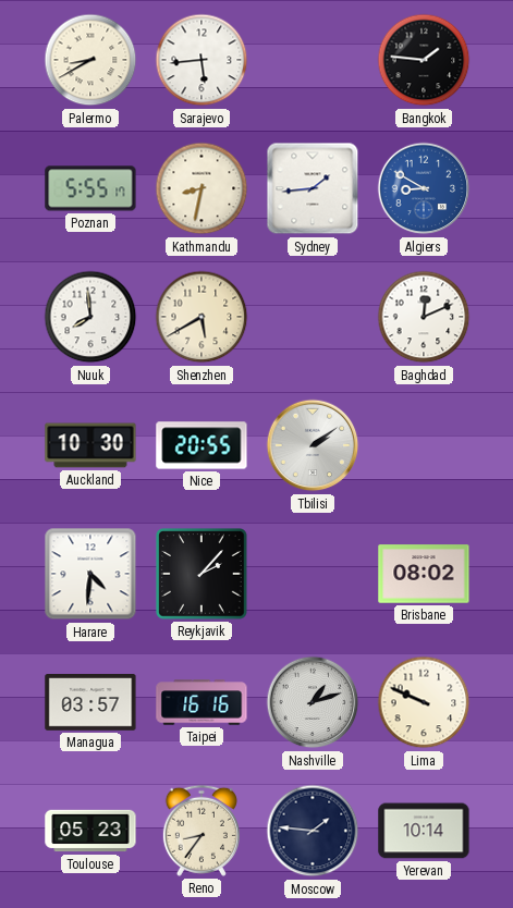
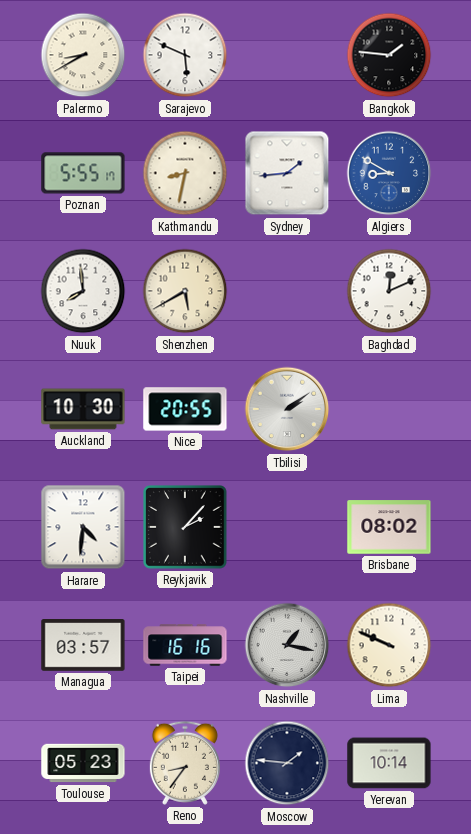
Sarajevo: 5:44 -> 5:49 (185, 55)
Nashville: 1:12 -> 1:17 (287, 645)
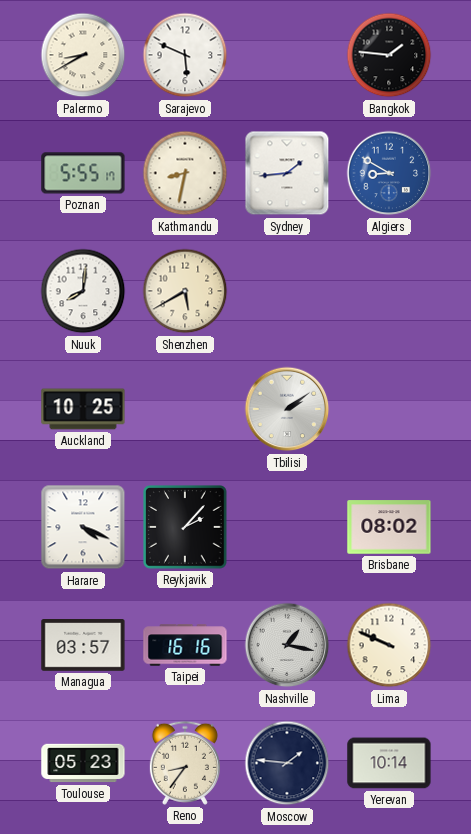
Nuuk: 7:59 -> 8:01 (83, 291)
Baghdad: 12:11 -> none (389, 291)
Auckland: 10:30 -> 10:25 (83, 409)
Nice: 20:55 -> none (185, 409)
Harare: 4:31 -> 4:19 (83, 527)
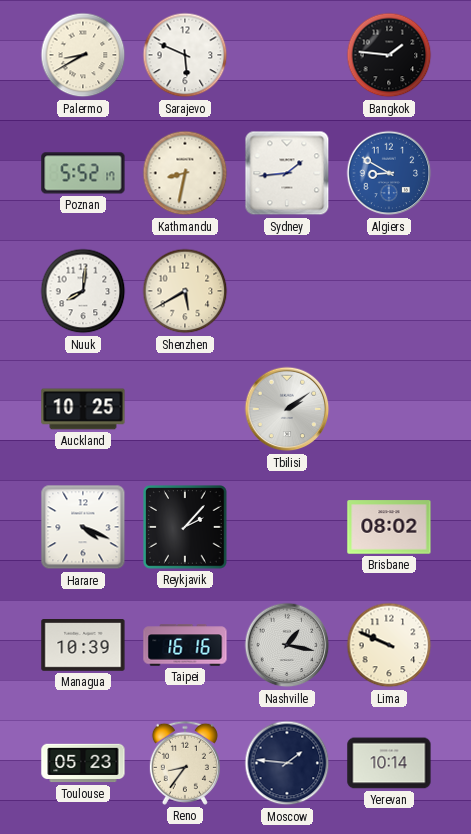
Poznan: 5:55 -> 5:52 (83, 173)
Managua: 03:57 -> 10:39 (83, 646)
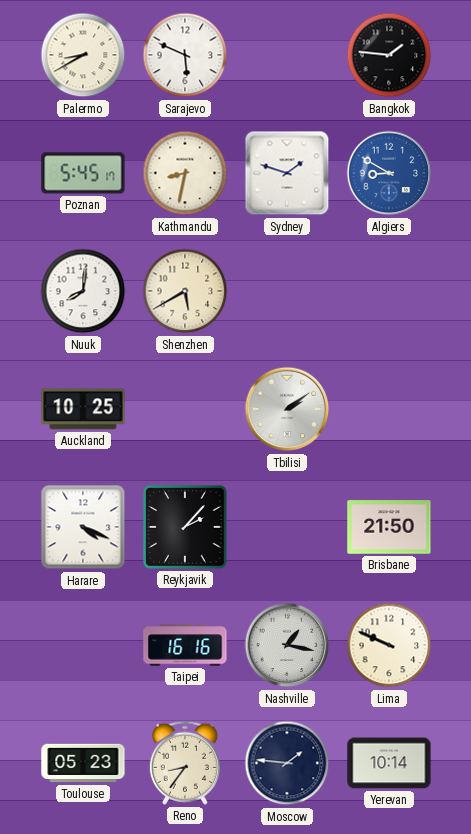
Poznan: 5:52 -> 5:45 (83, 173)
Sydney: 1:44 -> 1:48 (287, 173)
Brisbane: 08:02 -> 21:50 (389, 527)
Managua: 10:39 -> none (83, 646)
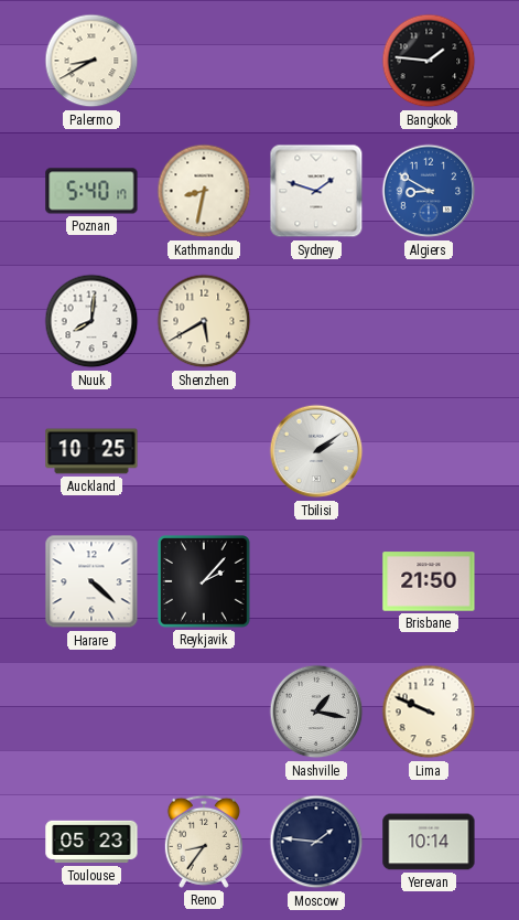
Sarajevo: 5:49 -> none (185, 55)
Poznan: 5:45 -> 5:40 (91, 191)
Harare: 4:19 -> 4:22 (91, 581)
Taipei: 16:16 -> none (185, 645)
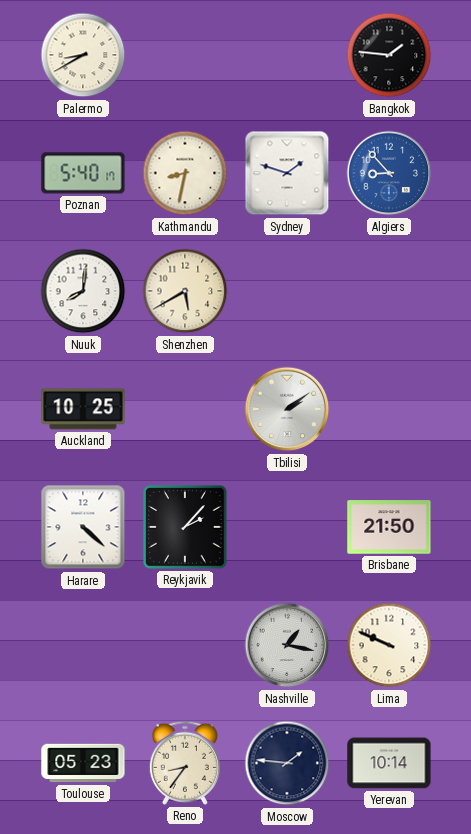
Algiers: 8:50 -> 8:53 (389, 173)
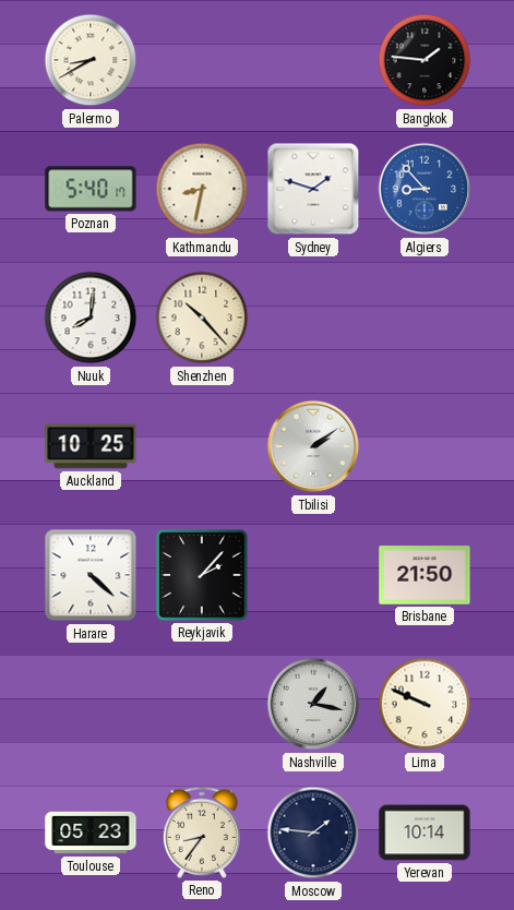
Shenzhen: 5:40 -> 10:23 (202, 318)
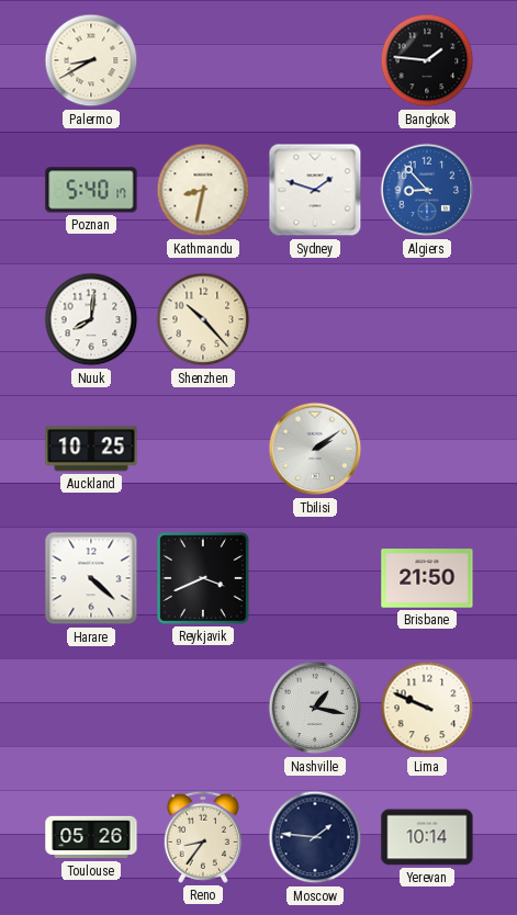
Reykjavik: 2:07 -> 3:41 (204, 579)
Toulouse: 05:23 -> 05:26 (91, 837)
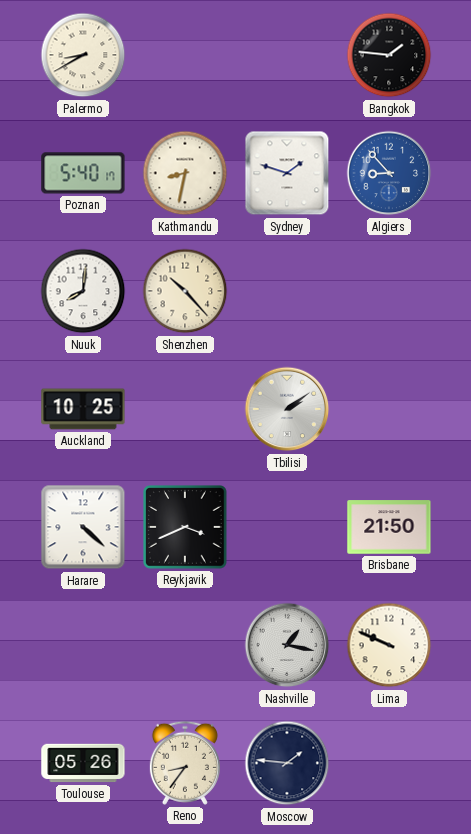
Yerevan: 10:14 -> none (427, 837)
